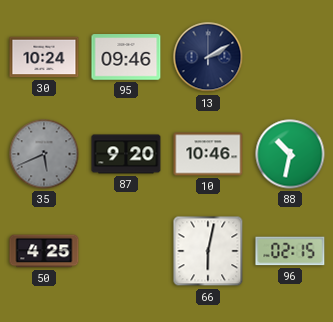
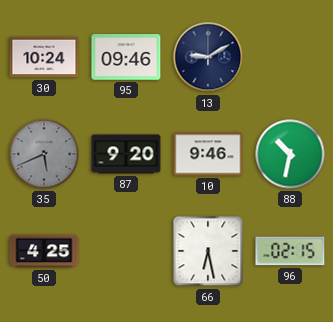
13: 2:10 -> 9:10 (208, 57)
10: 10:46 -> 9:46 (208, 154)
66: 6:02 -> 6:28 (208, 251)
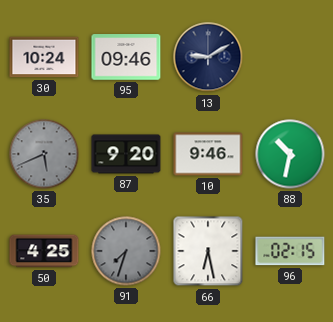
91: none -> 7:33 (126, 251)
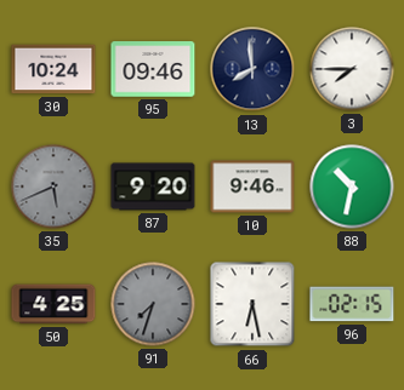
13: 9:10 -> 7:59 (252, 69)
3: none -> 7:45 (352, 69)
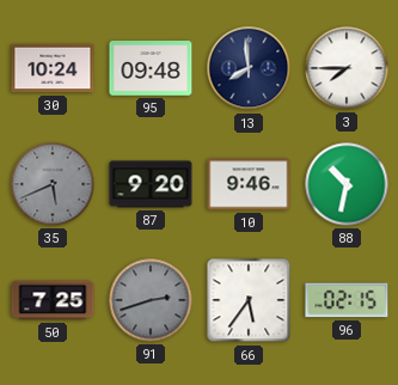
95: 09:46 -> 09:48 (151, 68)
50: 4:25 -> 7:25 (53, 300)
91: 7:33 -> 2:42 (151, 300)
66: 6:28 -> 5:36 (249, 300)
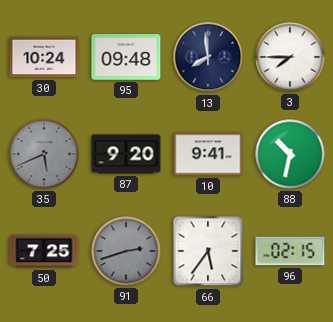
10: 9:46 -> 9:41 (208, 154)
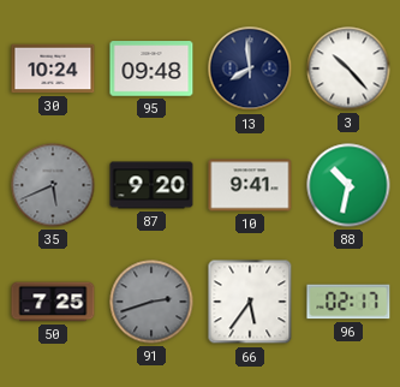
3: 7:45 -> 10:23 (348, 69)
96: 02:15 -> 02:17 (348, 302)
